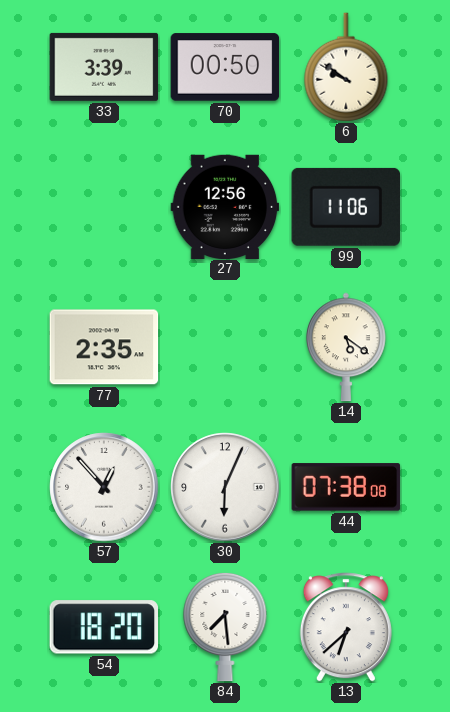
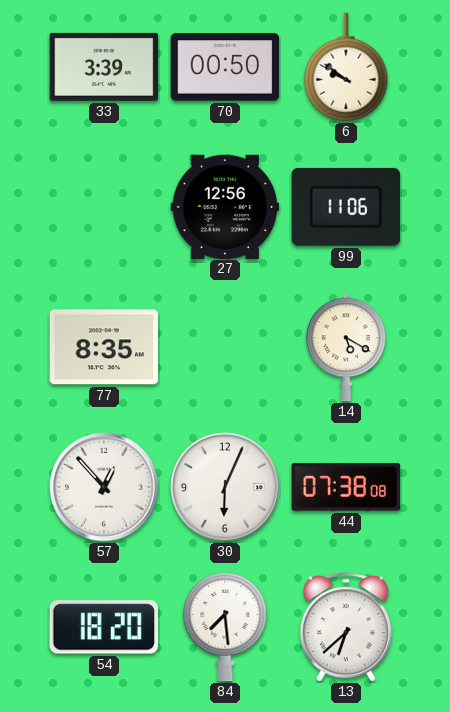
77: 2:35 -> 8:35 (104, 347)
14: 5:21 -> 5:20 (347, 347)
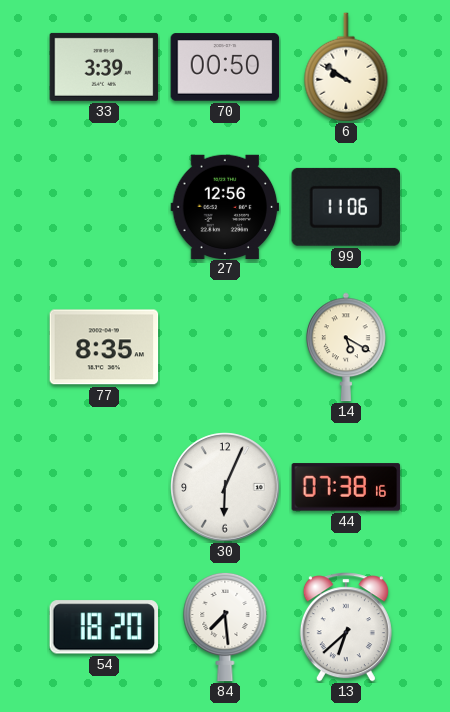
57: 12:53 -> none (104, 487)
44: 07:38:08 -> 07:38:16 (346, 487)
